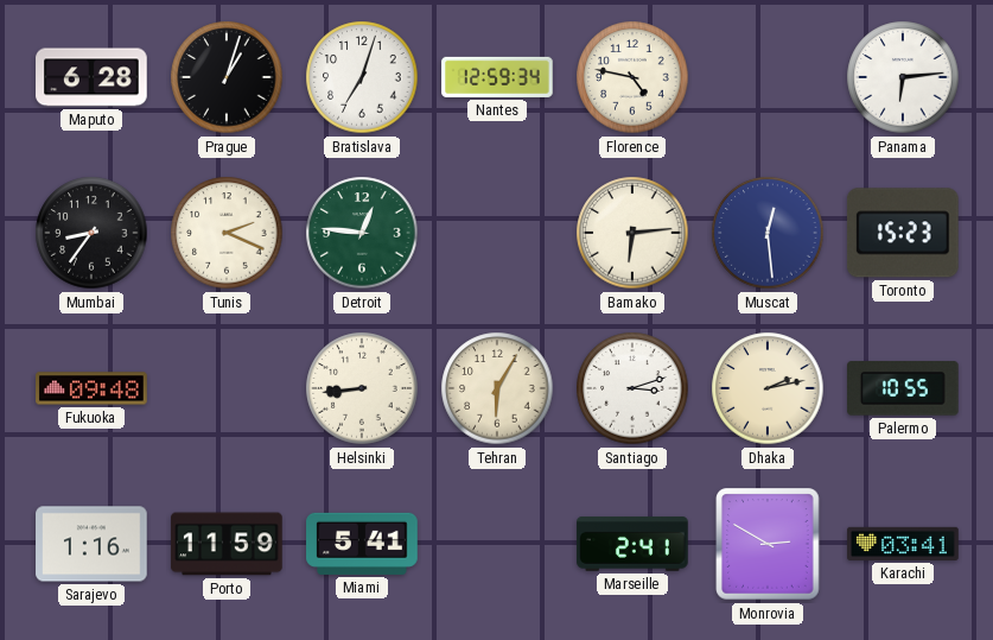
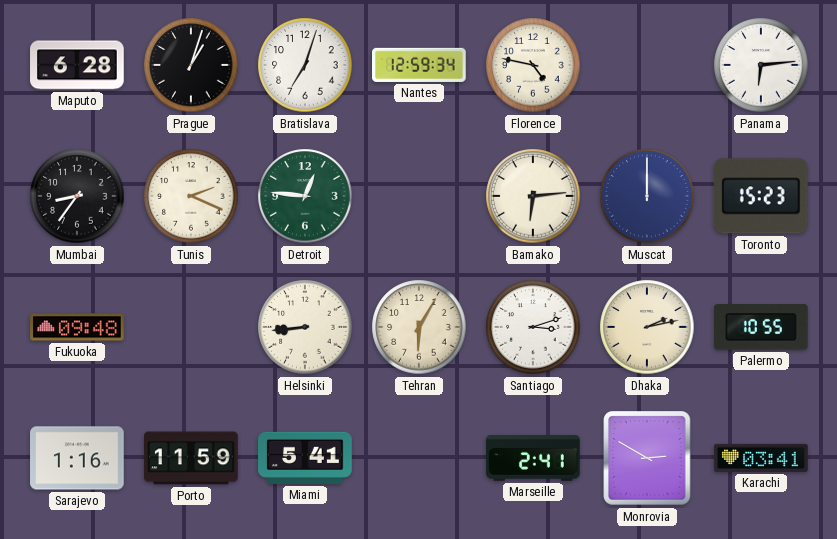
Muscat: 12:29 -> 12:00 (647, 196)
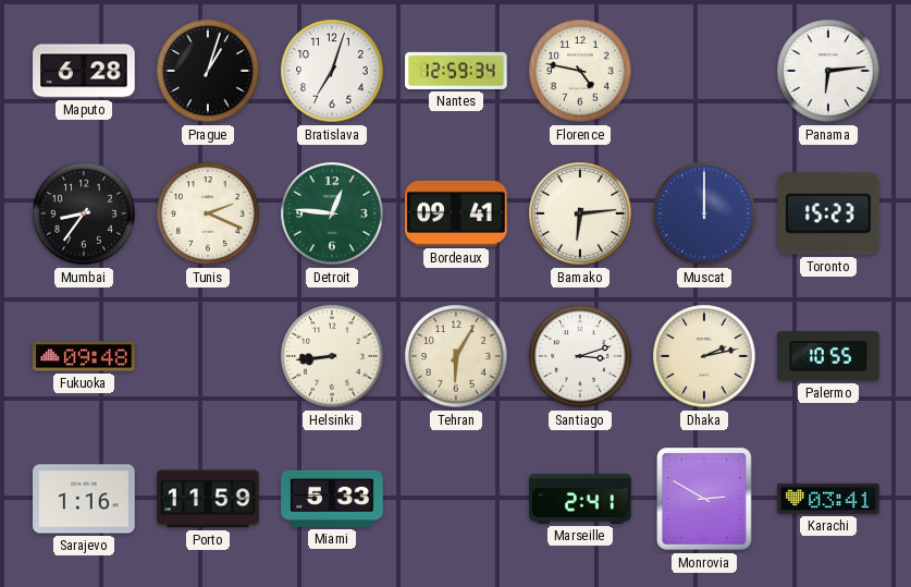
Bordeaux: none -> 09:41 (456, 213)
Miami: 5:41 -> 5:33 (332, 499)
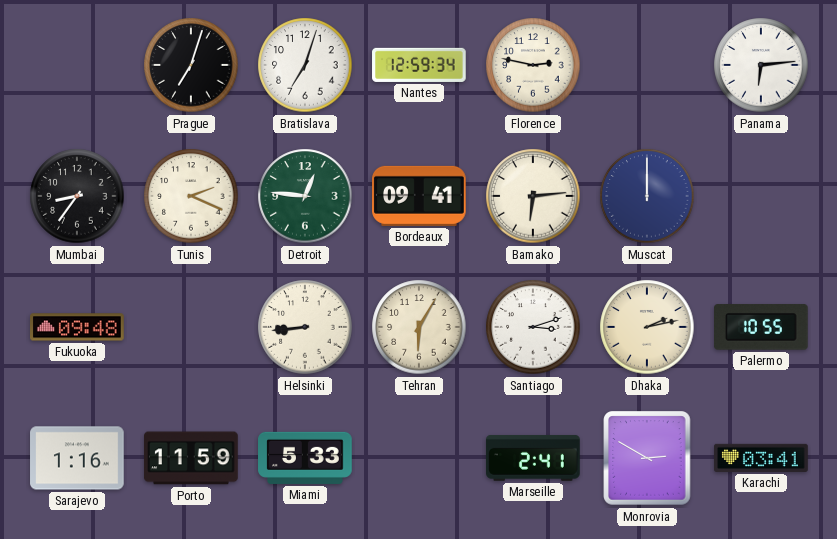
Maputo: 6:28 -> none (84, 71)
Prague: 1:03 -> 7:03 (191, 65)
Florence: 4:47 -> 2:47 (533, 65)
Toronto: 15:23 -> none (828, 213)
